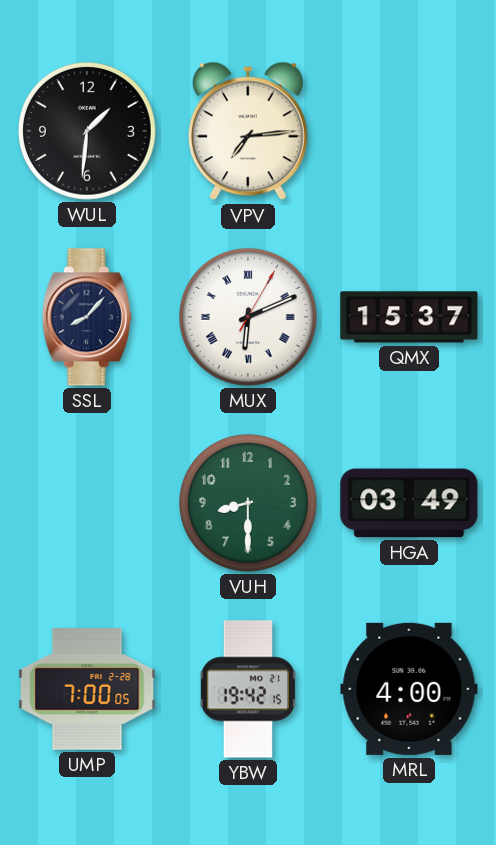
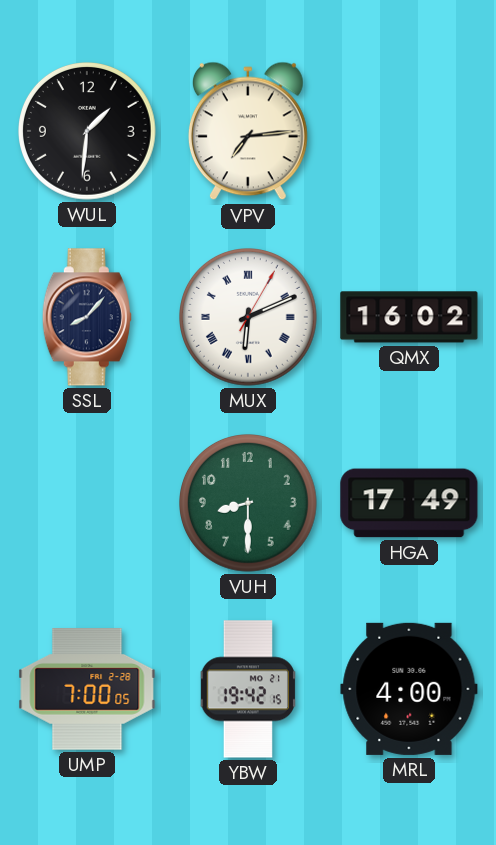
QMX: 15:37 -> 16:02 (409, 317)
HGA: 03:49 -> 17:49 (409, 503)
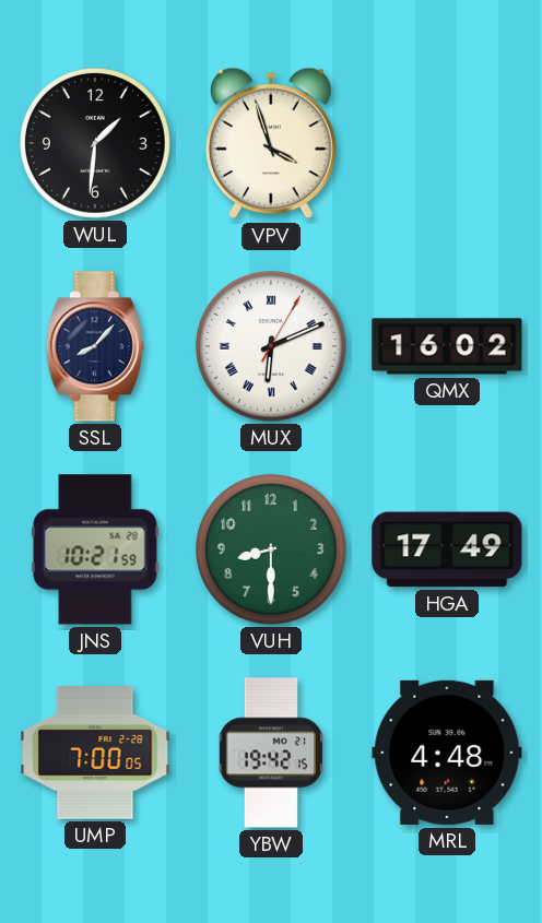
VPV: 7:14 -> 3:57 (271, 143)
JNS: none -> 10:21 (95, 549)
MRL: 4:00 -> 4:48 (447, 753)
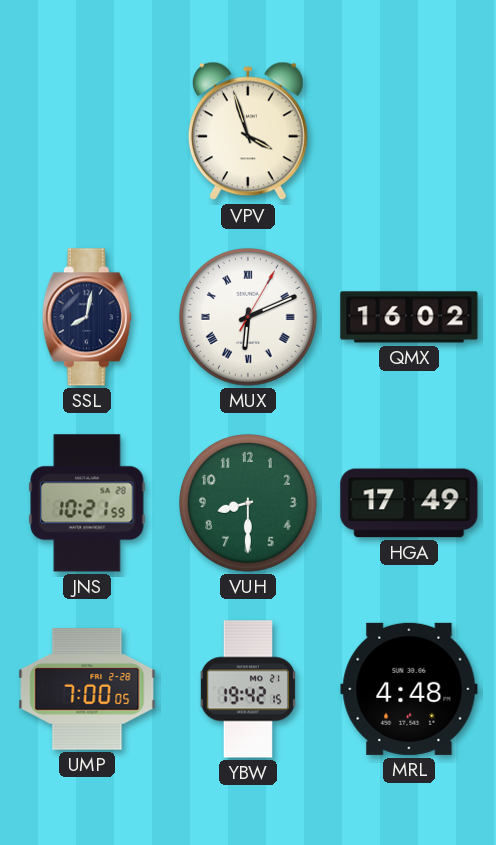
WUL: 1:31 -> none (96, 144)
SSL: 8:07 -> 8:02 (87, 317)
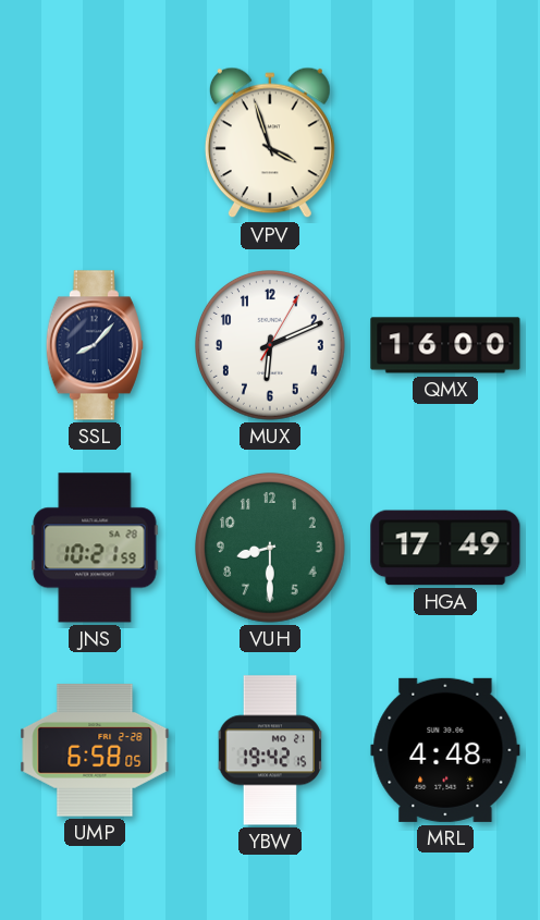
SSL: 8:02 -> 8:07 (95, 345)
MUX numerals: Roman -> Arabic (271, 346)
QMX: 16:02 -> 16:00 (445, 345)
UMP: 7:00 -> 6:58 (95, 750)
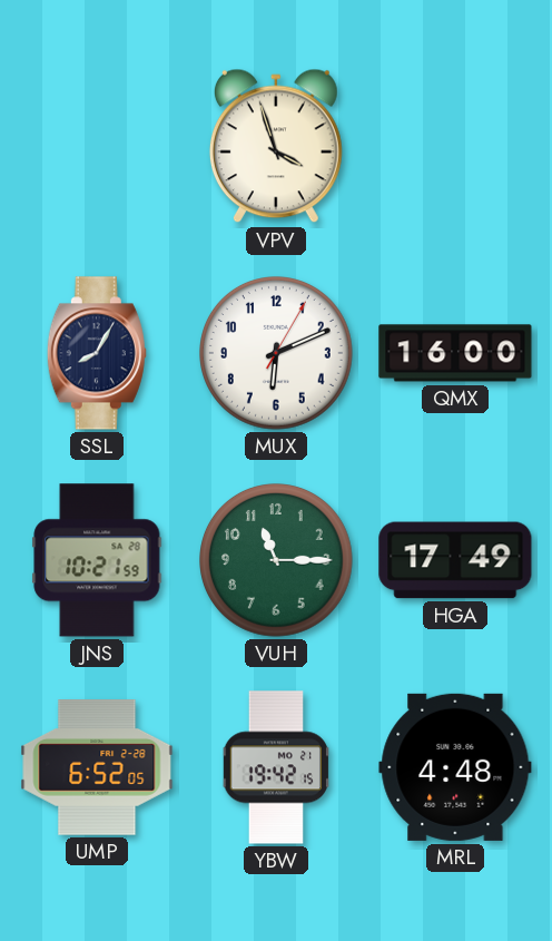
SSL: 8:07 -> 8:05 (97, 353)
VUH: 8:30 -> 11:15 (277, 561)
UMP: 6:58 -> 6:52 (97, 767)
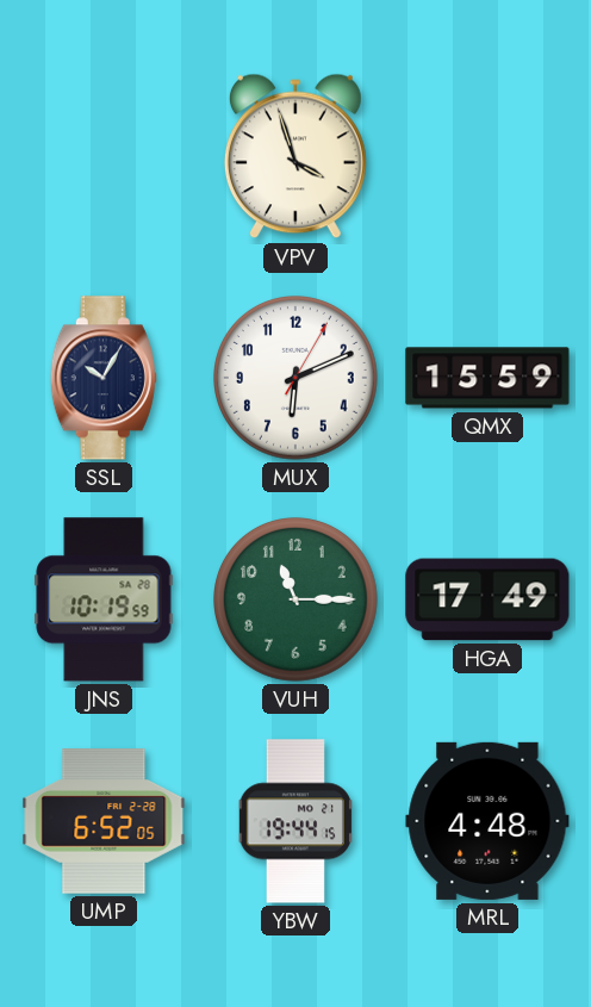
SSL: 8:05 -> 10:05 (104, 378)
QMX: 16:00 -> 15:59 (487, 378)
JNS: 10:21 -> 10:19 (104, 599)
YBW: 19:42 -> 19:44 (294, 821)
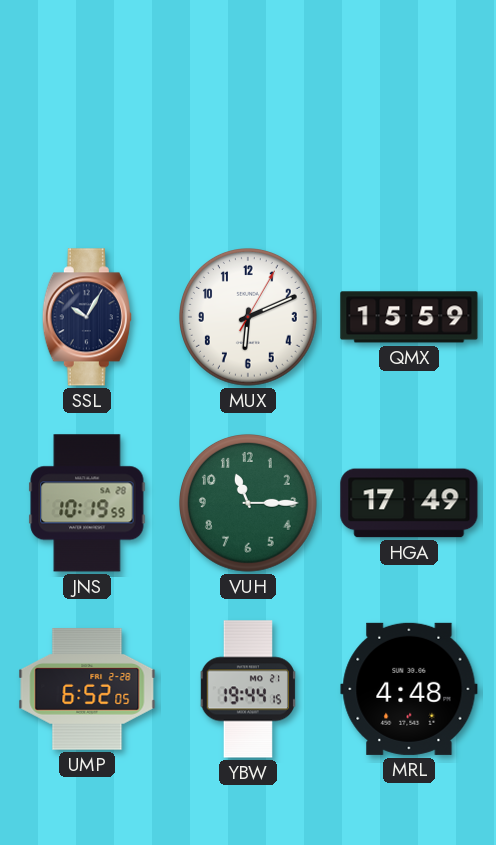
VPV: 3:57 -> none (295, 156)
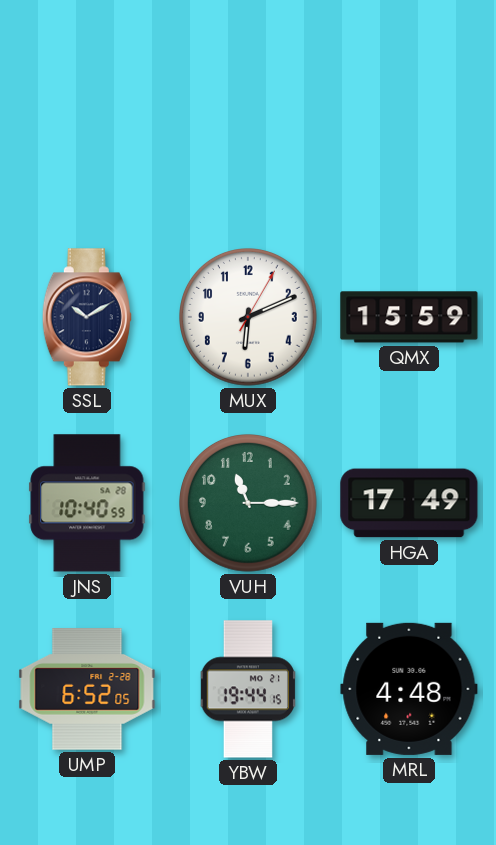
SSL: 10:05 -> 10:10 (87, 317)
JNS: 10:19 -> 10:40 (87, 503)
